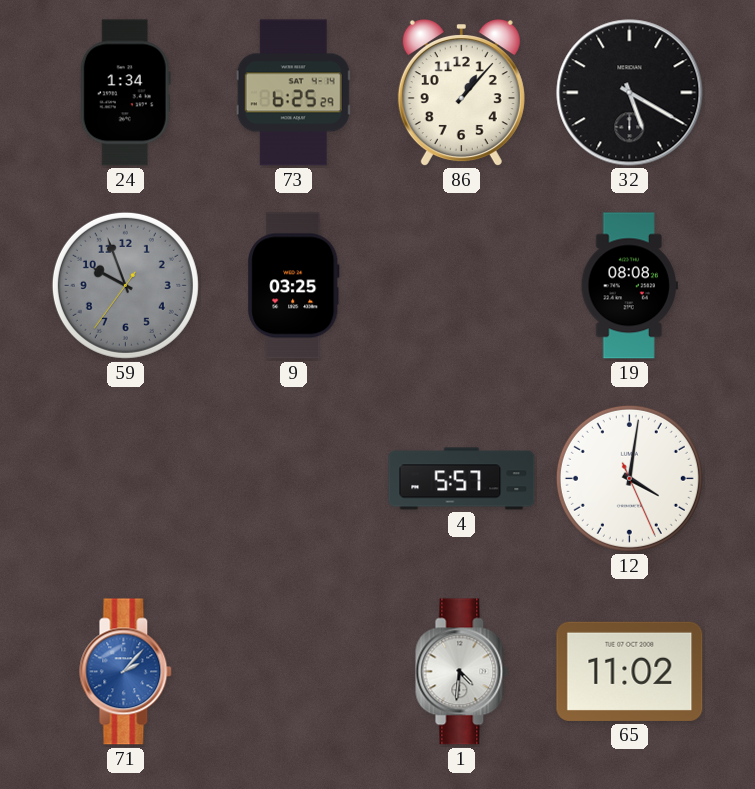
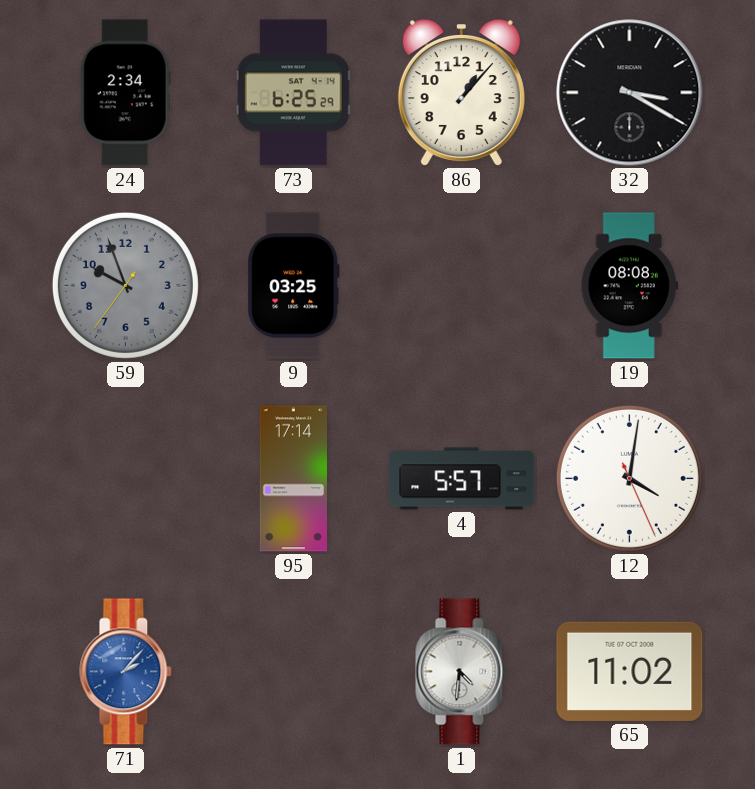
24: 1:34 -> 2:34 (125, 93)
32: 5:20 -> 3:20 (630, 93)
95: none -> 17:14 (293, 479)
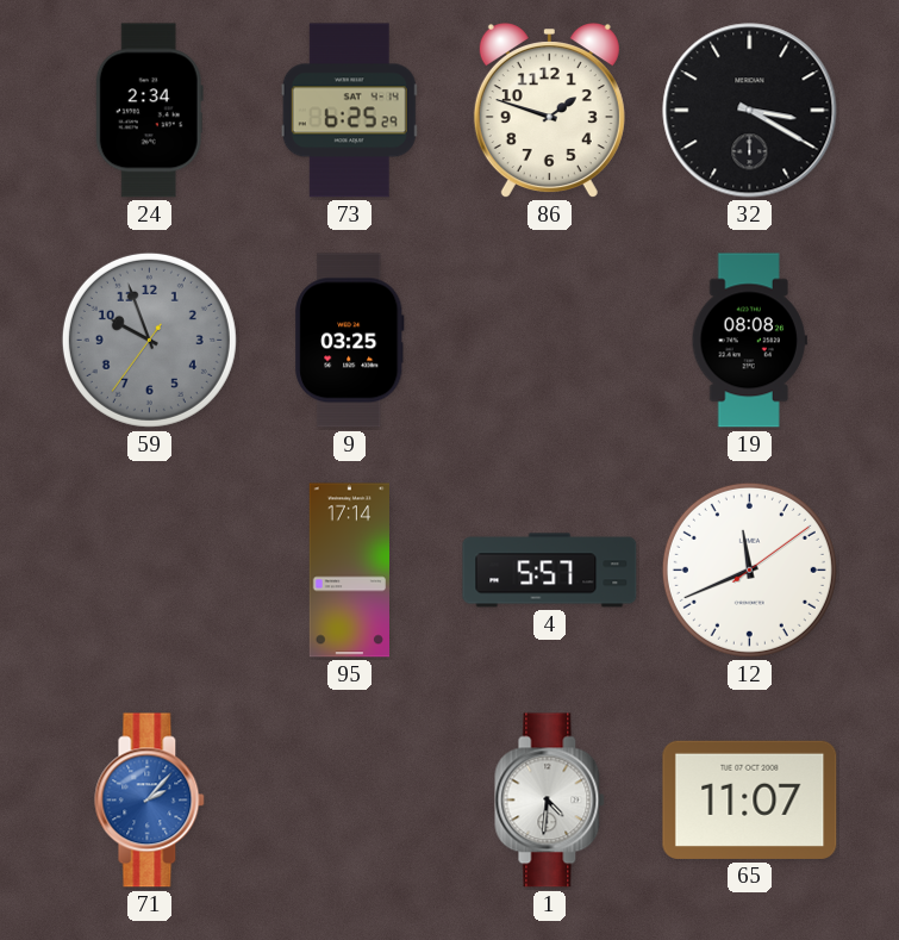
86: 1:07 -> 1:48 (549, 111)
12: 4:01 -> 11:41 (749, 569)
65: 11:02 -> 11:07 (750, 799)
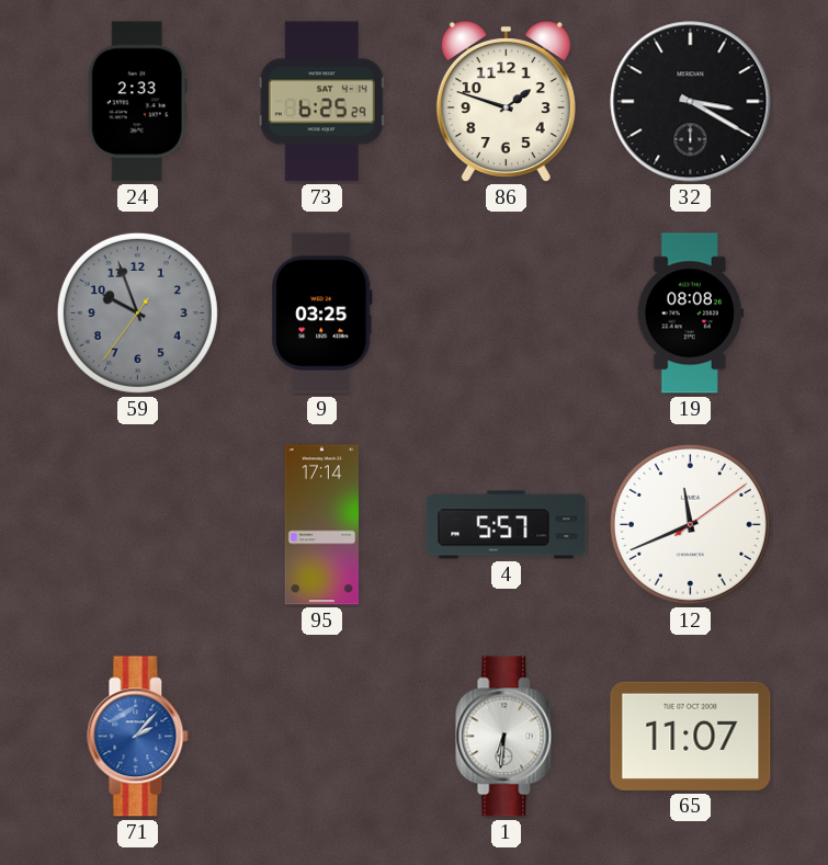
24: 2:34 -> 2:33 (137, 102)
1: 4:31 -> 6:31 (507, 737)
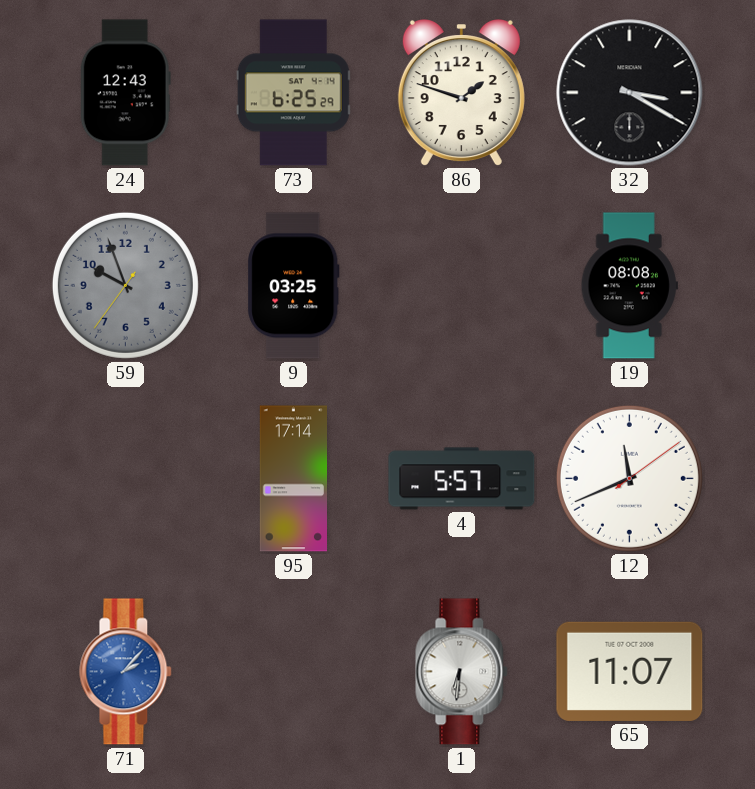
24: 2:33 -> 12:43 (125, 93)
